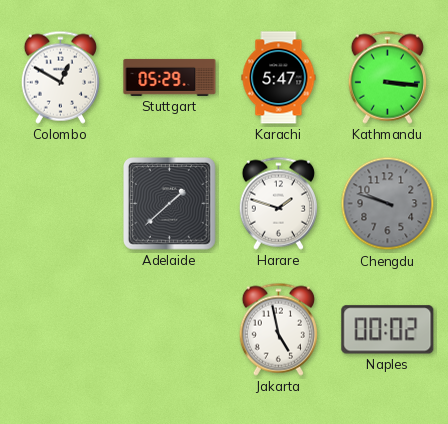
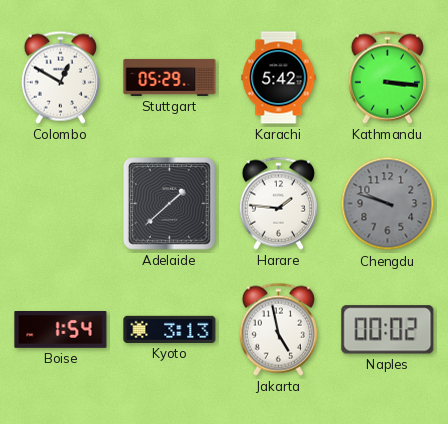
Karachi: 5:47 -> 5:42 (279, 78)
Harare: 1:48 -> 1:46 (278, 203)
Boise: none -> 1:54 (61, 330)
Kyoto: none -> 3:13 (170, 329)
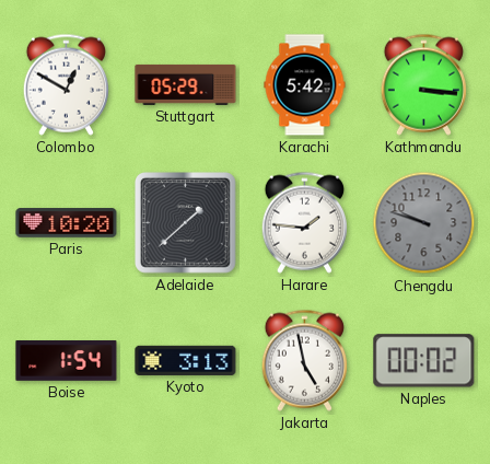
Paris: none -> 10:20 (67, 223)
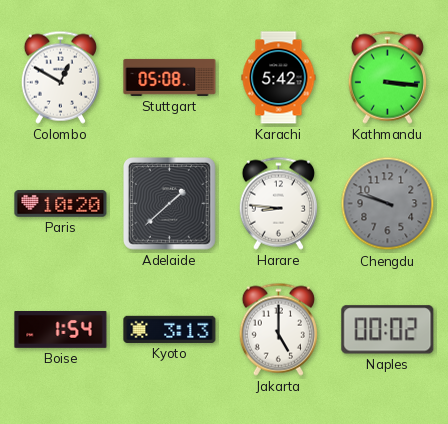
Stuttgart: 05:29 -> 05:08 (170, 77)
Harare: 1:46 -> 8:46 (278, 203)
Jakarta: 4:58 -> 5:00 (278, 329)
